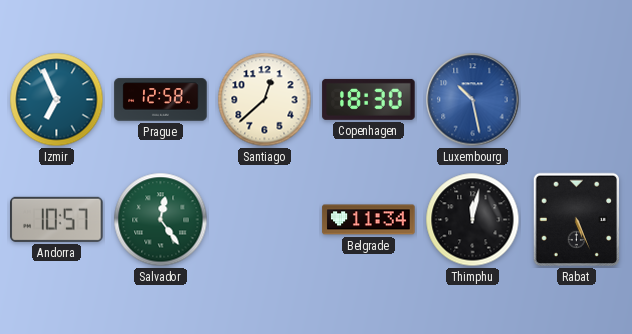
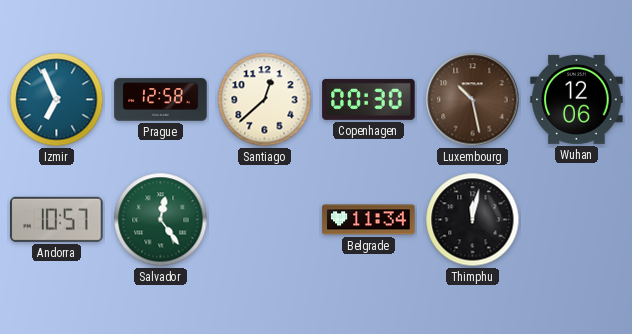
Copenhagen: 18:30 -> 00:30 (369, 99)
Luxembourg dial: blue -> brown (473, 100)
Wuhan: none -> 12:06 (577, 99)
Rabat: 5:26 -> none (577, 220)
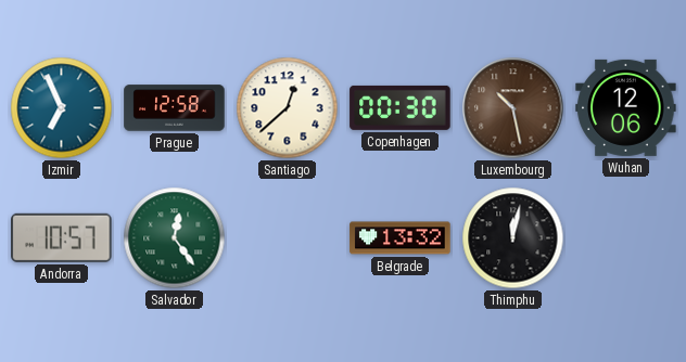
Belgrade: 11:34 -> 13:32 (401, 238)
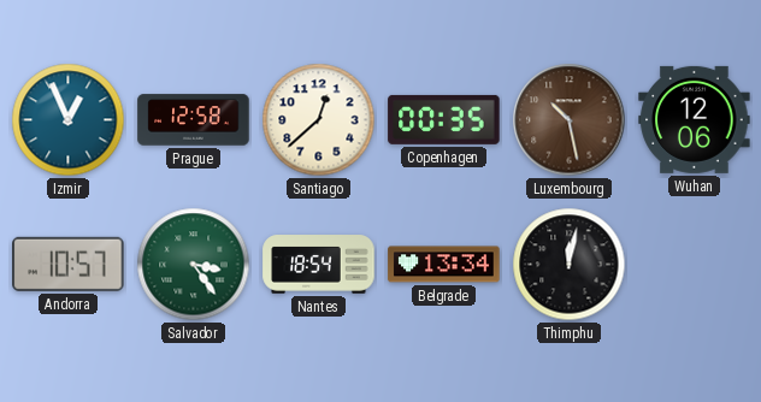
Izmir: 6:56 -> 12:56 (69, 120)
Copenhagen: 00:30 -> 00:35 (444, 119)
Salvador: 12:24 -> 3:24 (194, 265)
Nantes: none -> 18:54 (319, 265)
Belgrade: 13:32 -> 13:34 (444, 265)
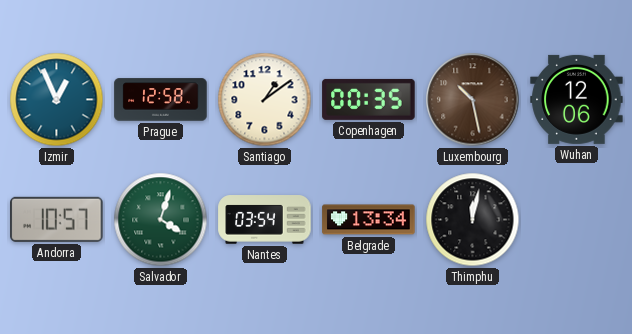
Santiago: 12:38 -> 1:09 (265, 100)
Salvador: 3:24 -> 4:03 (161, 220)
Nantes: 18:54 -> 03:54 (265, 220)
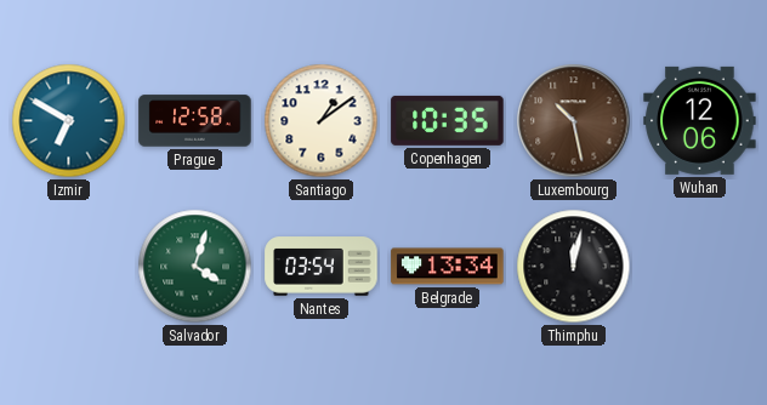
Izmir: 12:56 -> 6:50 (69, 121)
Copenhagen: 00:35 -> 10:35 (448, 120)
Andorra: 10:57 -> none (57, 219)
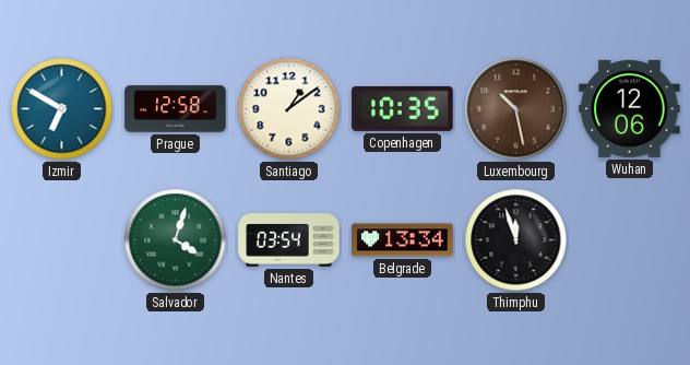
Thimphu: 12:02 -> 11:57 (516, 240)
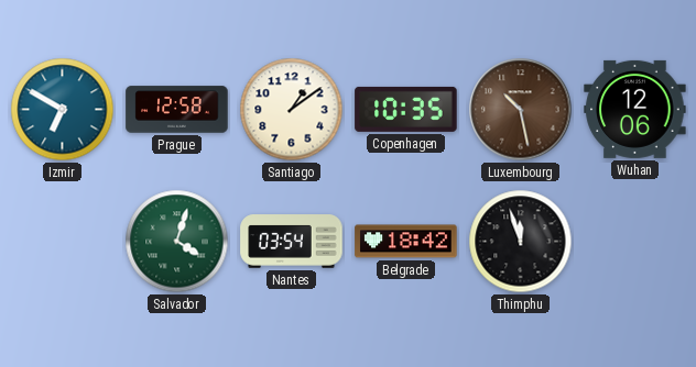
Belgrade: 13:34 -> 18:42 (406, 242)
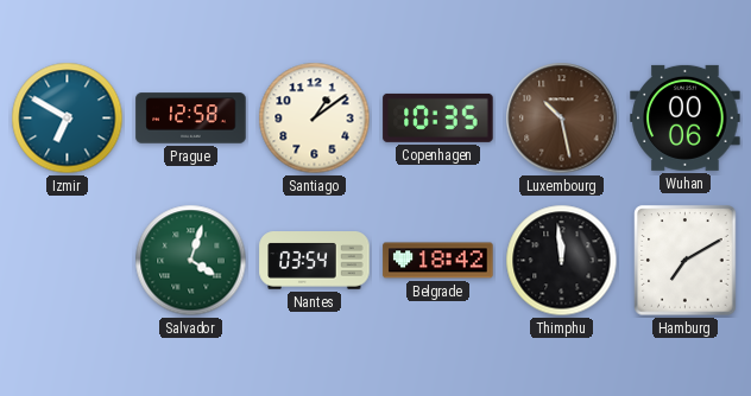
Wuhan: 12:06 -> 00:06 (686, 117)
Thimphu: 11:57 -> 11:59 (562, 261)
Hamburg: none -> 7:10 (686, 261)
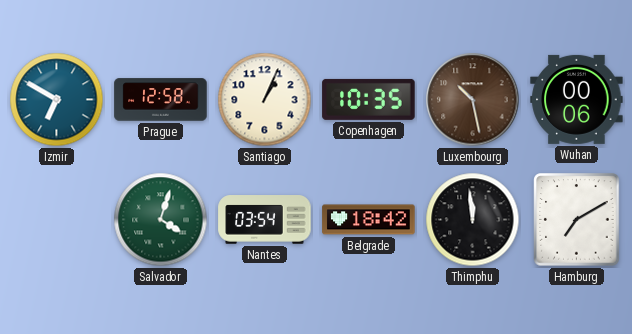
Santiago: 1:09 -> 1:04 (265, 100)
